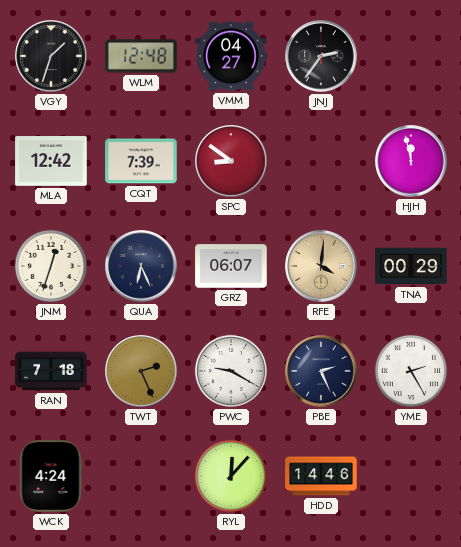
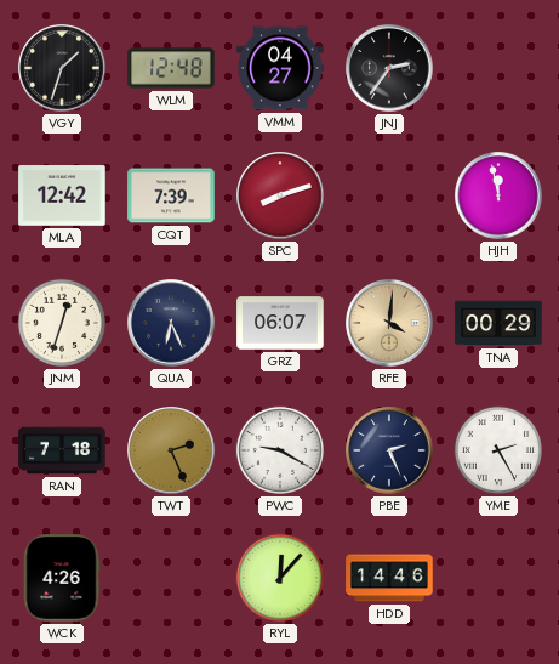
SPC: 8:51 -> 8:12 (280, 195)
WCK: 4:24 -> 4:26 (62, 578)
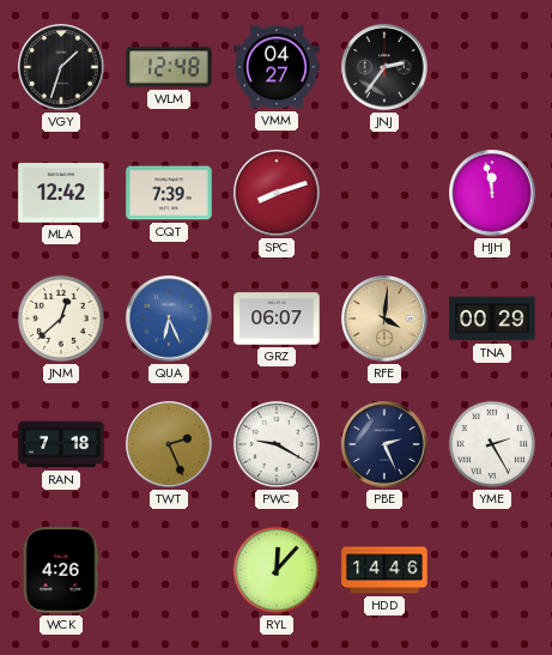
JNM: 12:33 -> 12:38 (61, 319)
QUA dial: navy -> blue (169, 319)
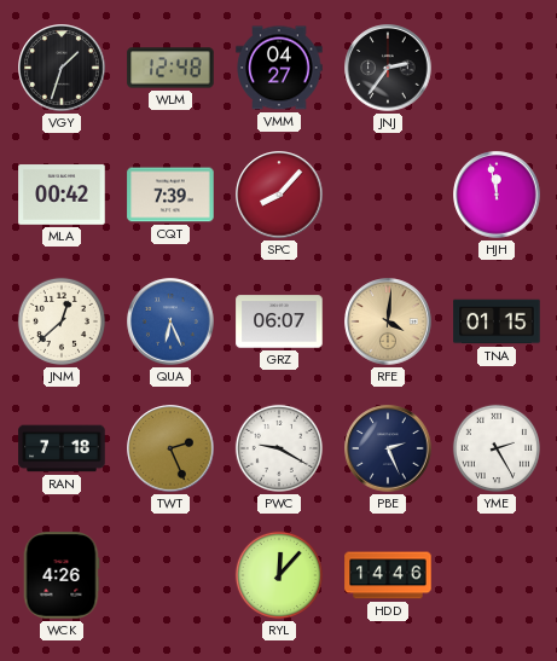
MLA: 12:42 -> 00:42 (62, 195)
SPC: 8:12 -> 8:07 (279, 195)
TNA: 00:29 -> 01:15 (497, 321)
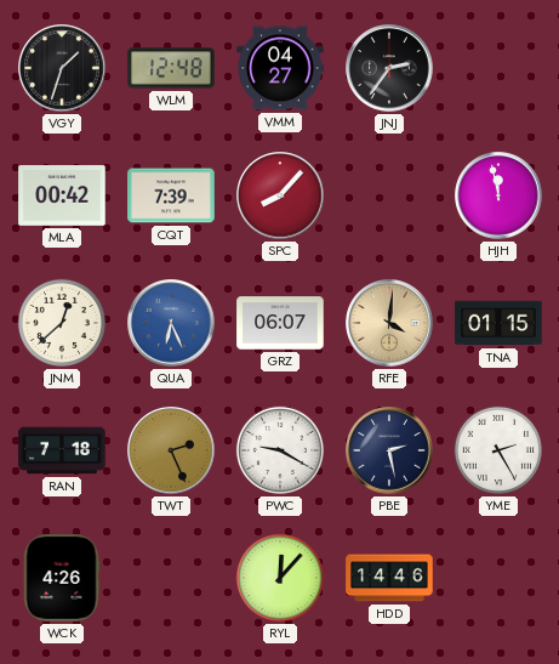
PBE: 2:26 -> 2:28 (389, 450)
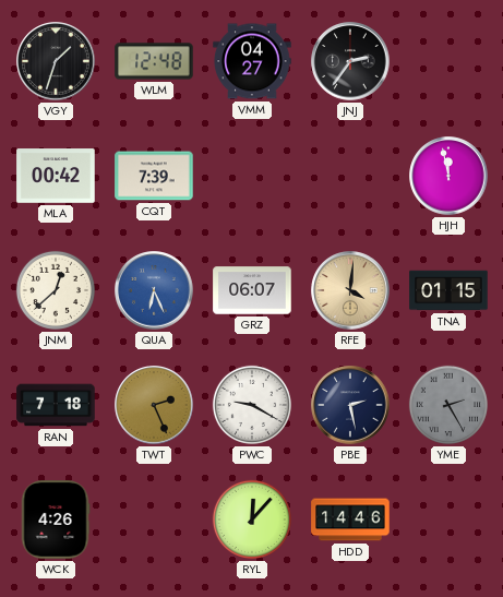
SPC: 8:07 -> none (280, 195)
YME dial: white -> grey (448, 405)
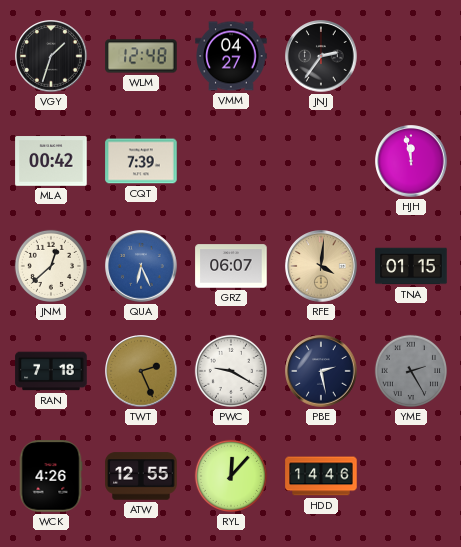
ATW: none -> 12:55 (141, 476)
